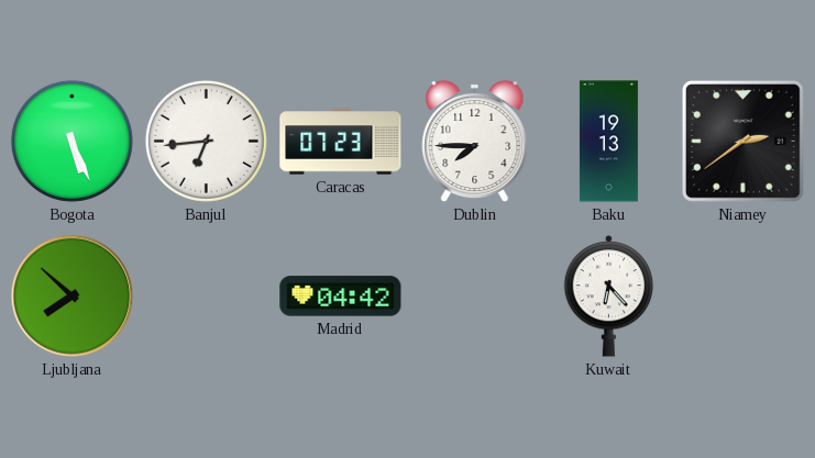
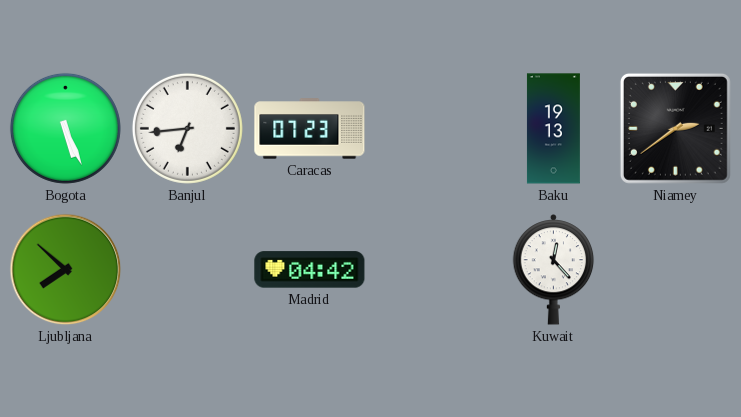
Dublin: 7:45 -> none (475, 142)
Kuwait: 6:23 -> 12:23 (554, 270)
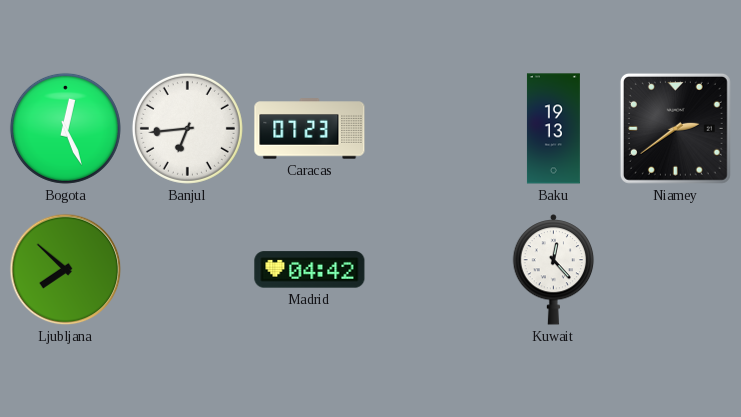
Bogota: 5:26 -> 12:26 (65, 128)
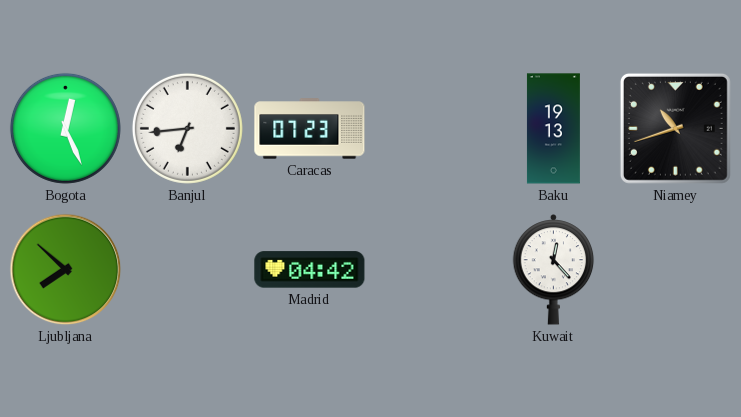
Niamey: 2:39 -> 10:42 (675, 128)
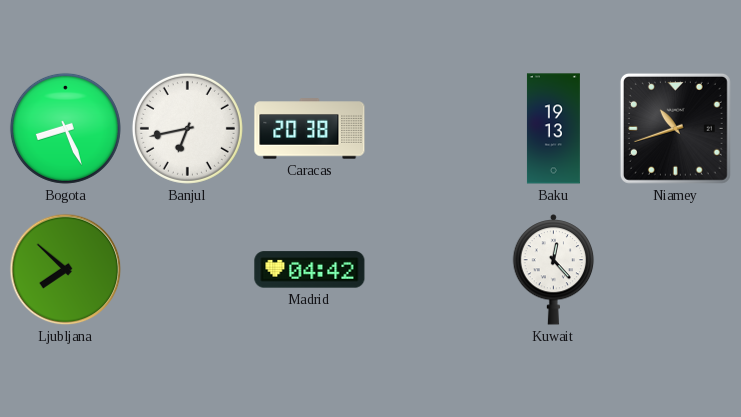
Bogota: 12:26 -> 8:26 (65, 128)
Banjul: 6:44 -> 6:43 (187, 128)
Caracas: 07:23 -> 20:38 (310, 129)
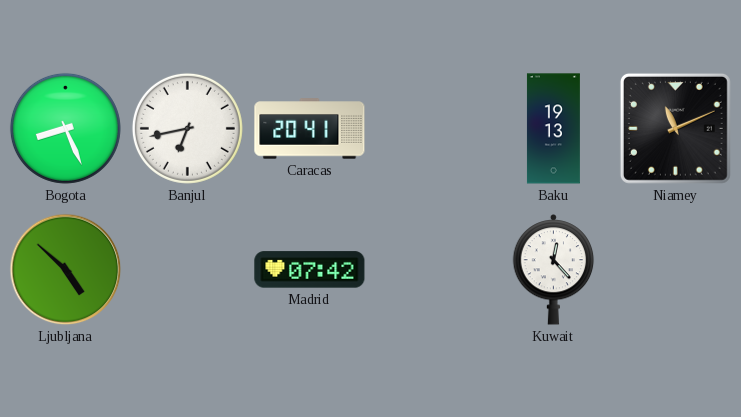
Caracas: 20:38 -> 20:41 (310, 129)
Niamey: 10:42 -> 11:11 (675, 128)
Ljubljana: 7:52 -> 4:52 (66, 270)
Madrid: 04:42 -> 07:42 (310, 270)
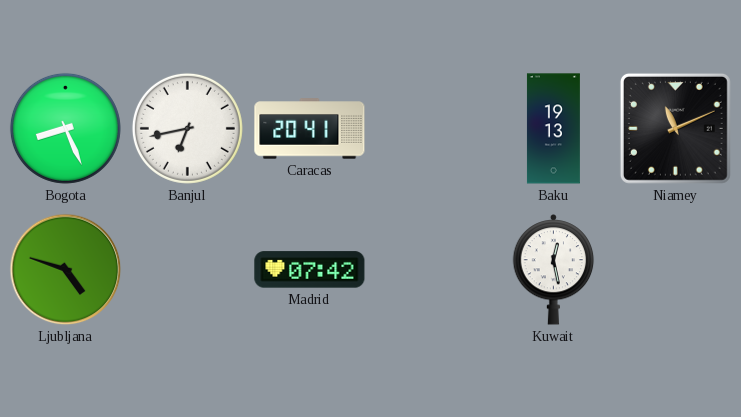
Ljubljana: 4:52 -> 4:48 (66, 270)
Kuwait: 12:23 -> 12:28 (554, 270)
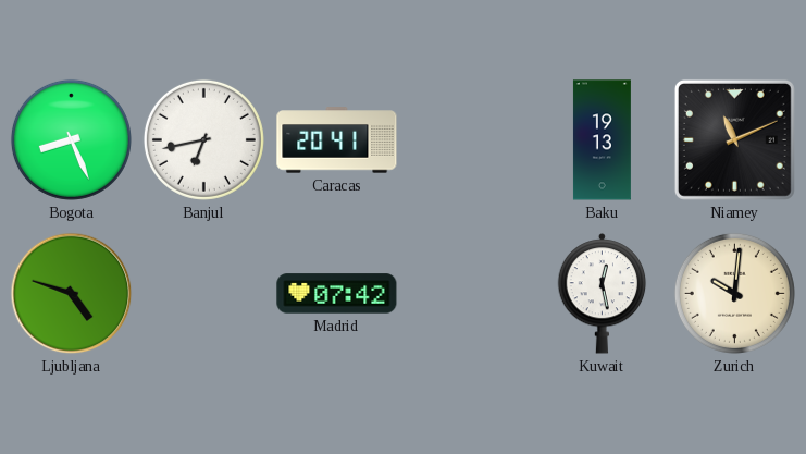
Zurich: none -> 10:01 (734, 293)
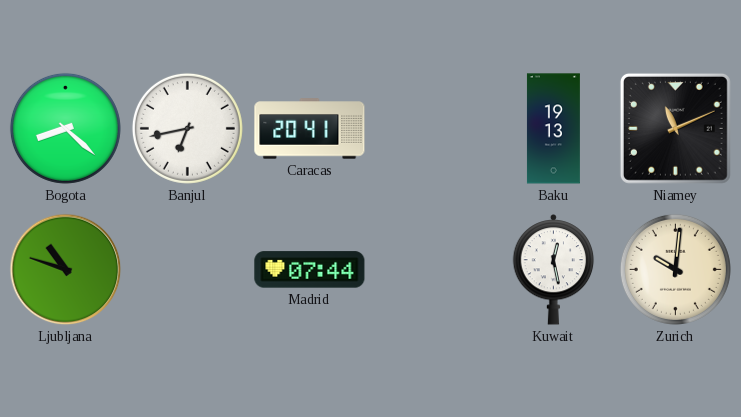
Bogota: 8:26 -> 8:22 (65, 128)
Ljubljana: 4:48 -> 10:48 (66, 270)
Madrid: 07:42 -> 07:44 (310, 270)
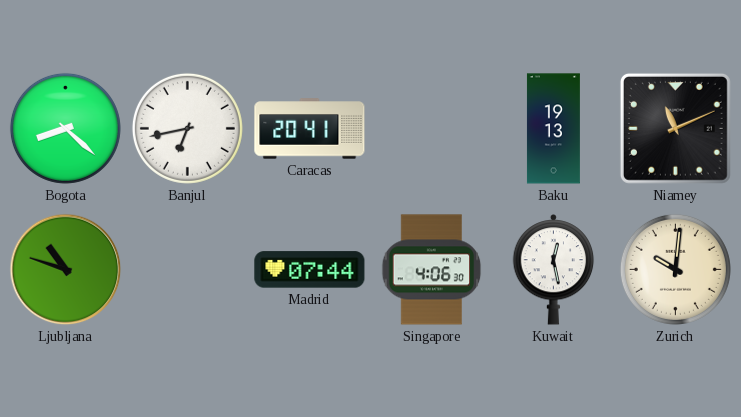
Singapore: none -> 4:06 (432, 270)
